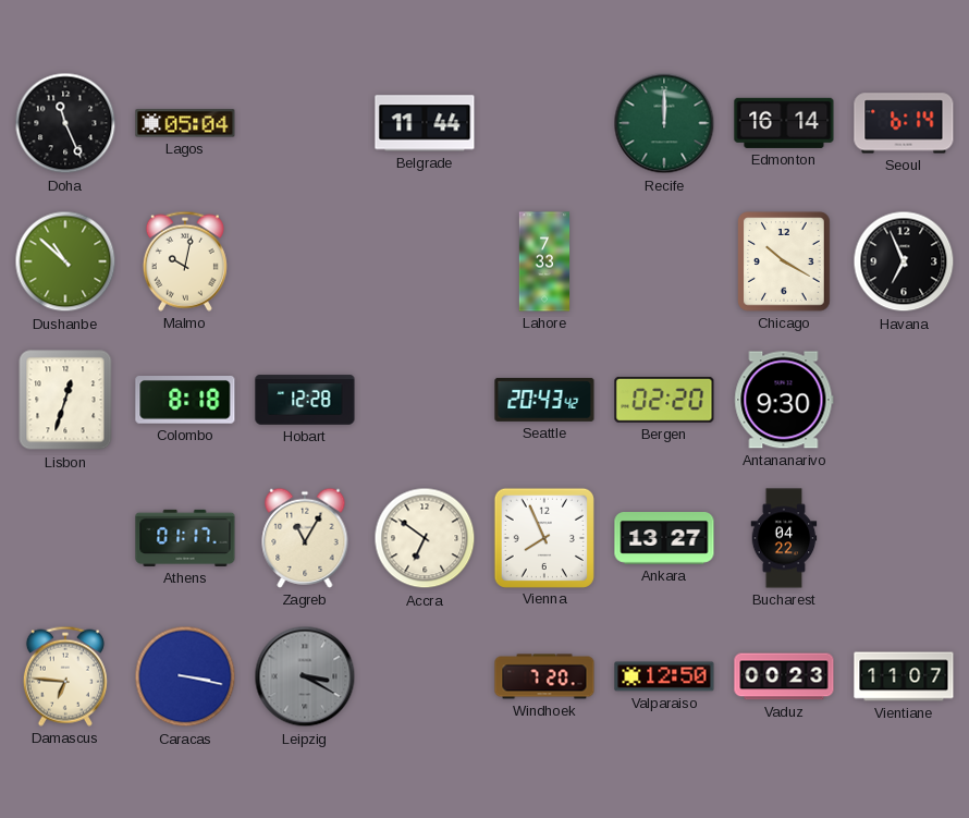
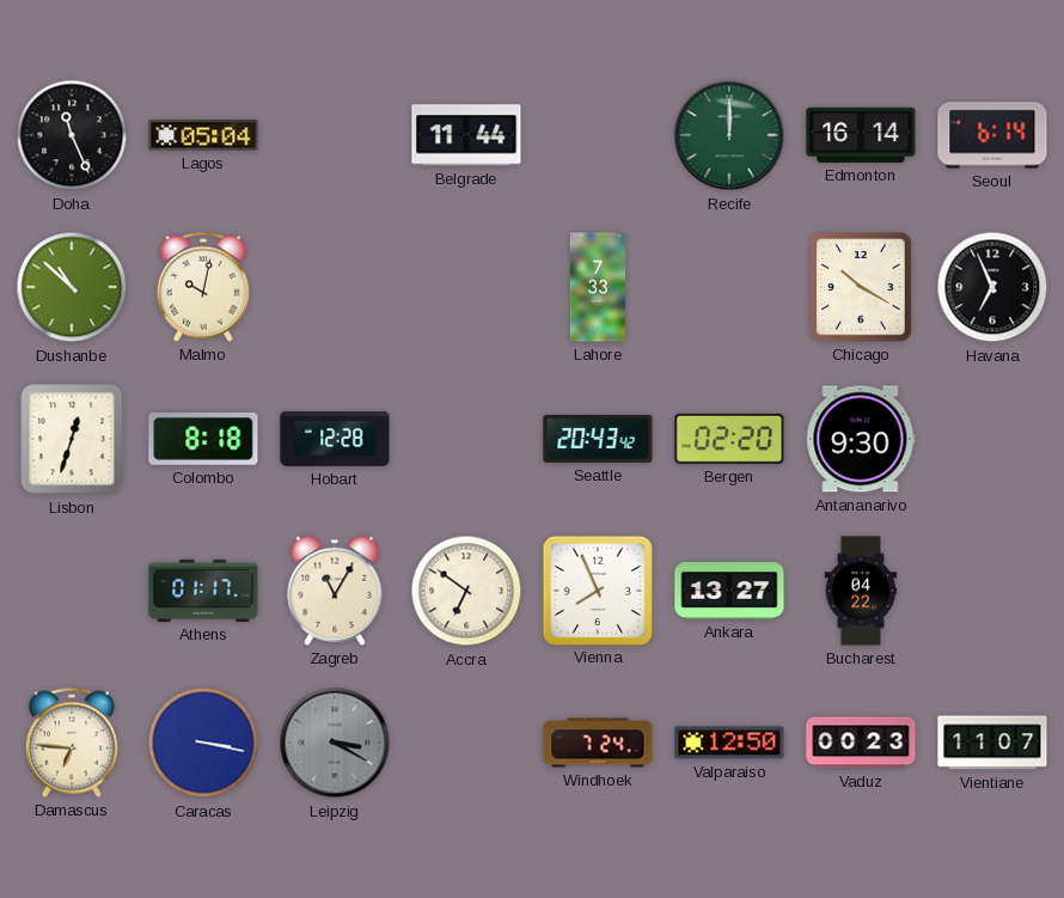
Windhoek: 7:20 -> 7:24 (598, 743)
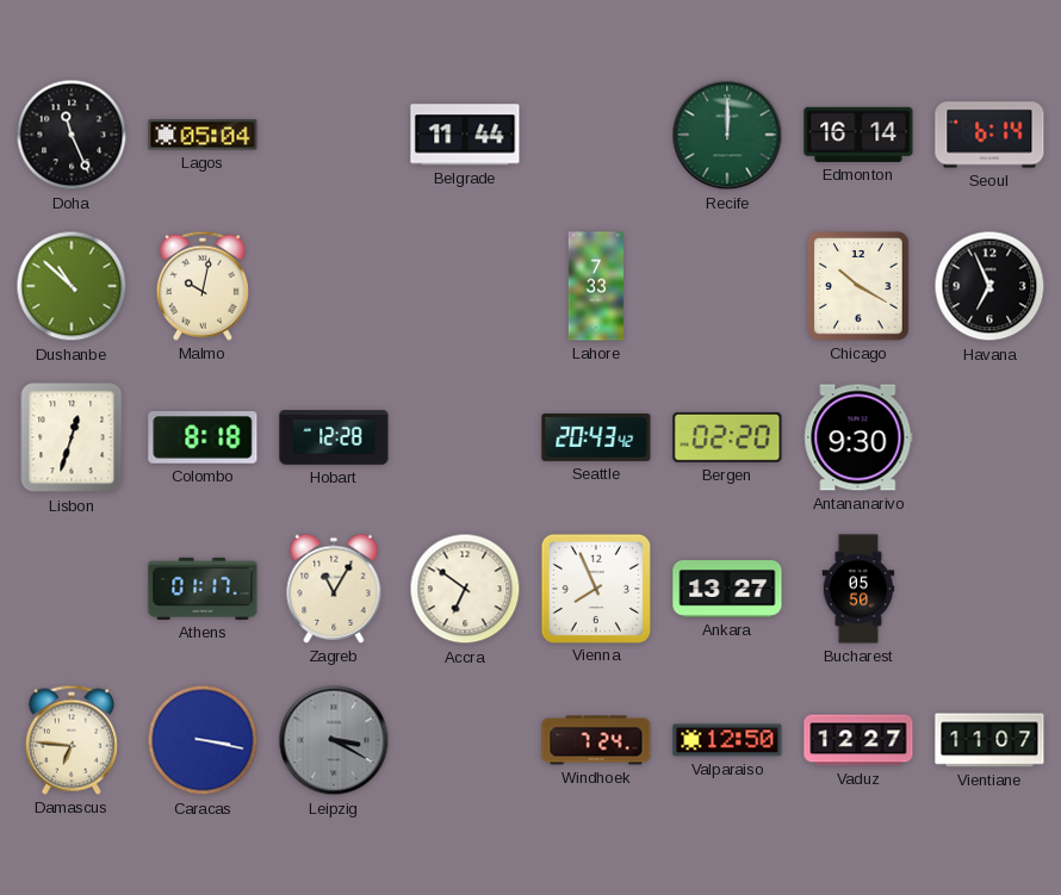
Bucharest: 04:22 -> 05:50 (858, 589)
Vaduz: 00:23 -> 12:27 (858, 740)
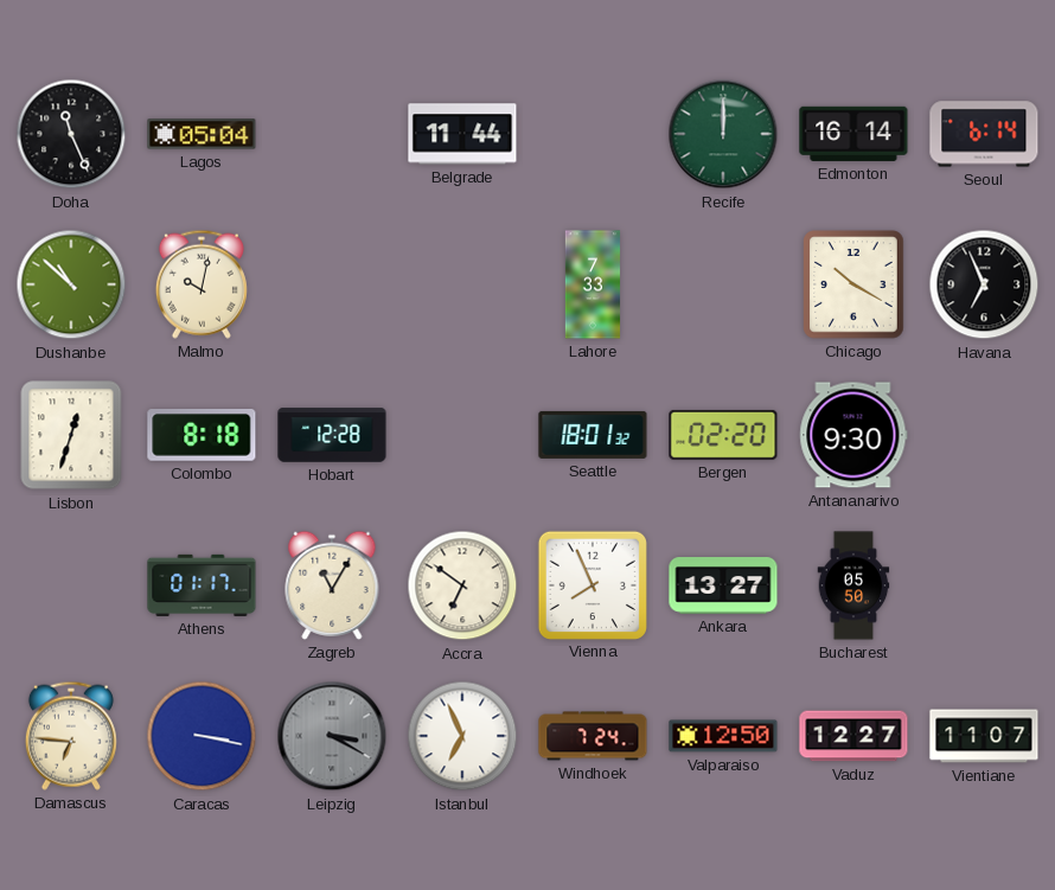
Seattle: 20:43 -> 18:01 (593, 435)
Istanbul: none -> 6:56 (462, 736)
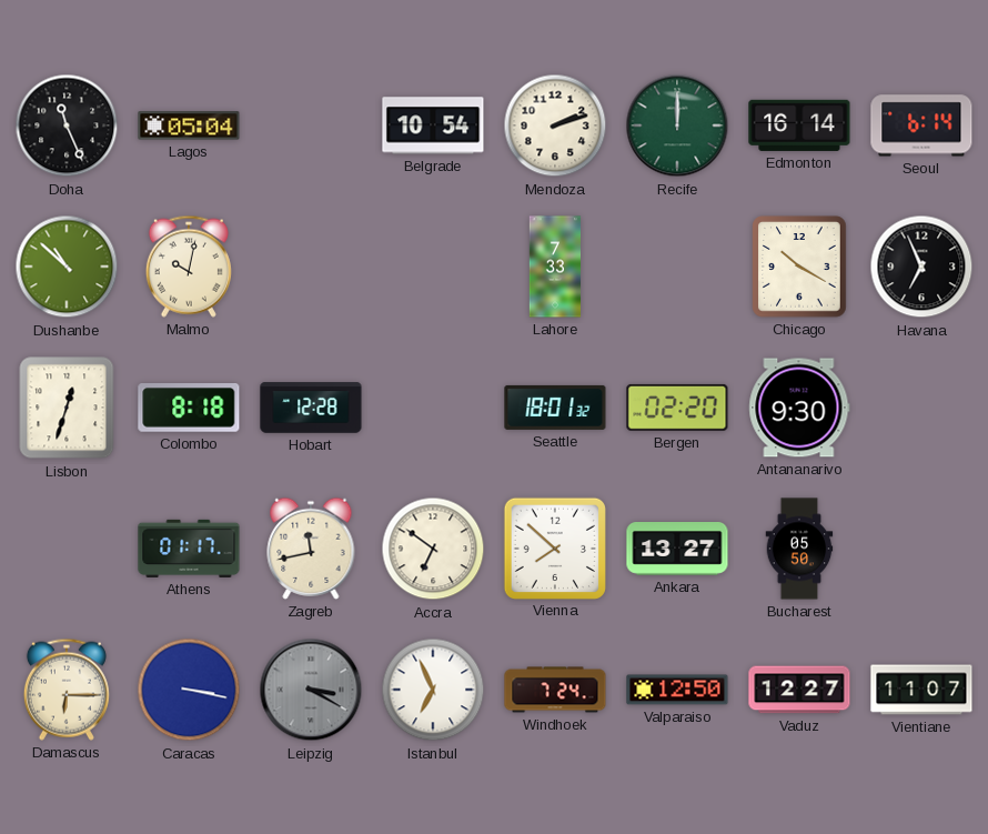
Belgrade: 11:44 -> 10:54 (433, 125)
Mendoza: none -> 2:12 (555, 125)
Zagreb: 11:05 -> 11:43 (311, 549)
Vienna: 7:56 -> 7:52 (554, 547)
Damascus: 6:46 -> 6:15 (67, 690)
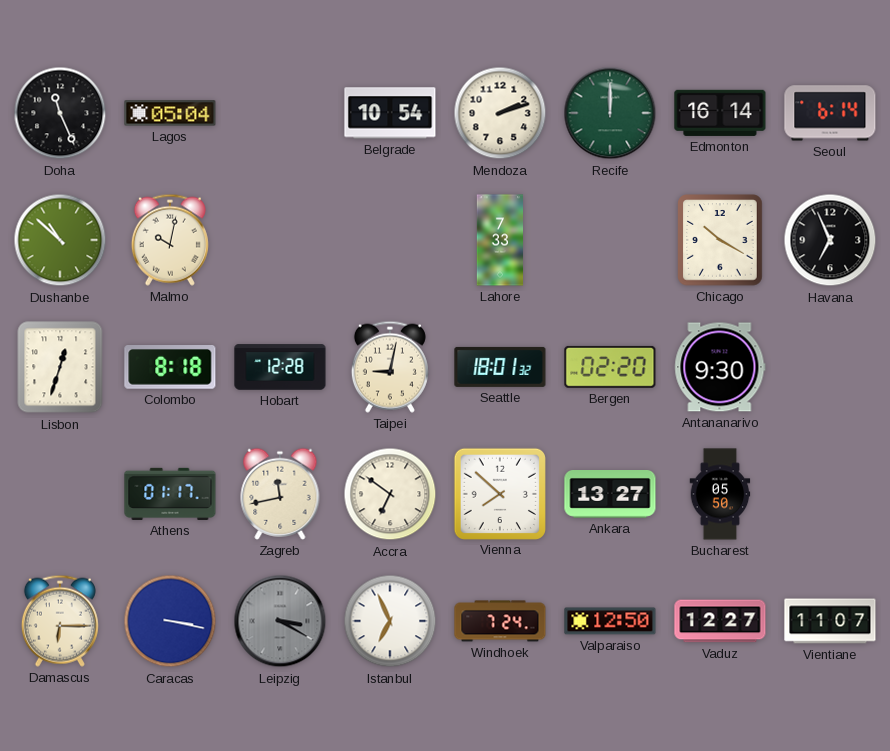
Taipei: none -> 9:02 (390, 367)
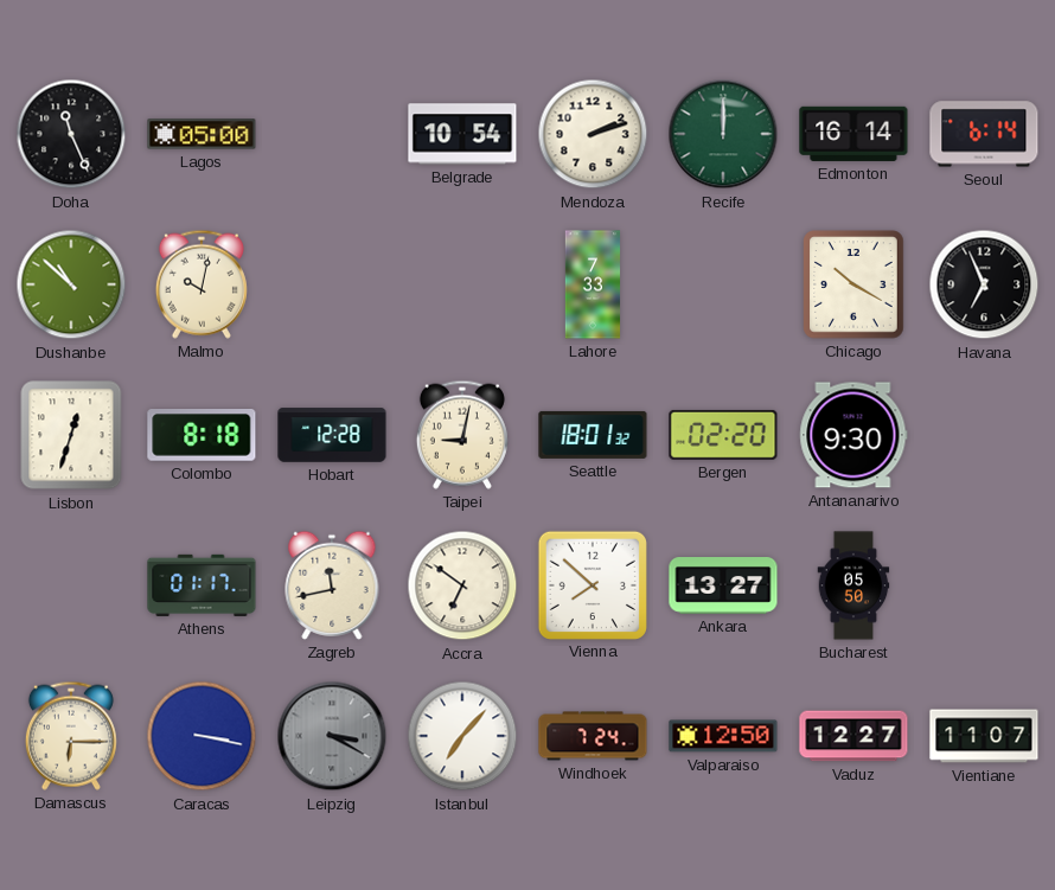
Lagos: 05:04 -> 05:00 (202, 134)
Istanbul: 6:56 -> 7:07 (462, 736)
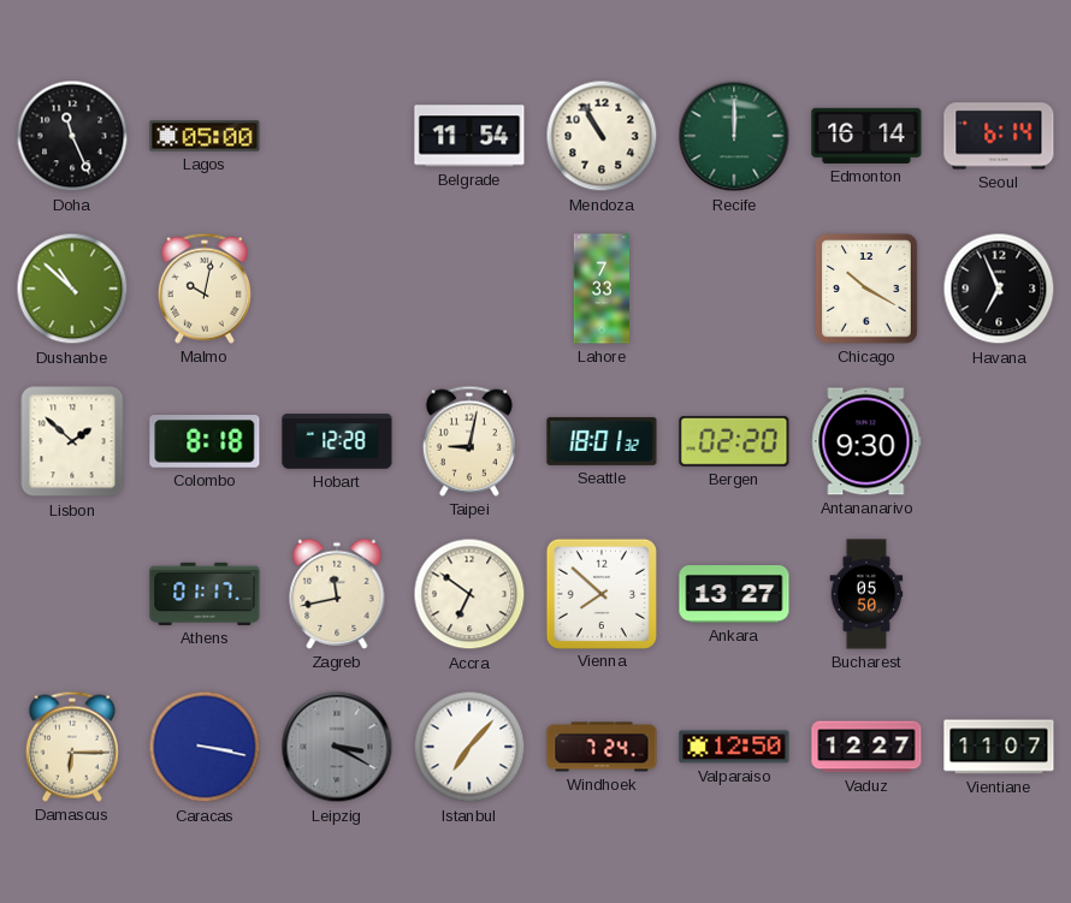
Belgrade: 10:54 -> 11:54 (469, 136)
Mendoza: 2:12 -> 10:55 (602, 136)
Lisbon: 12:33 -> 1:52 (72, 441)
